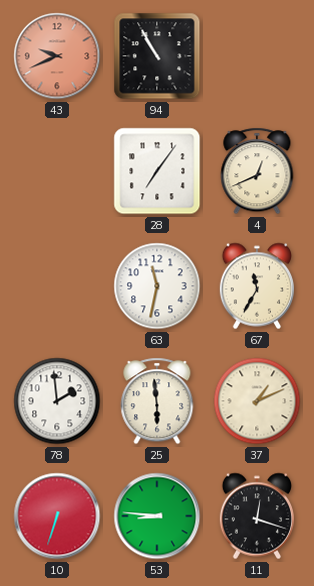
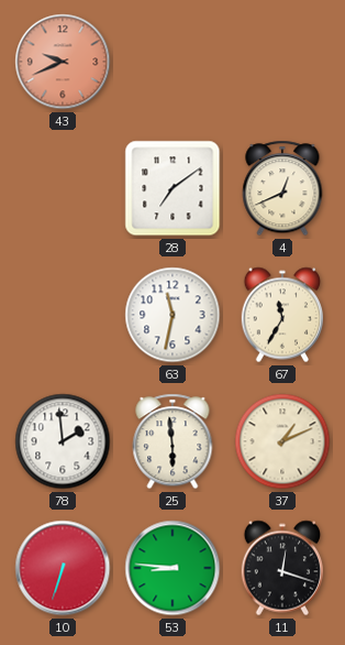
94: 10:55 -> none (157, 56)
28: 7:06 -> 7:09 (172, 188)
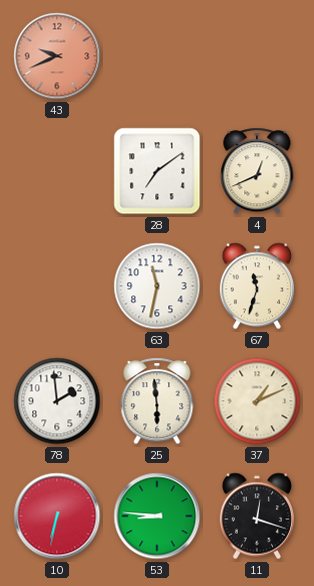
67: 11:35 -> 11:33 (256, 286)
10: 6:33 -> 6:32 (57, 516)
